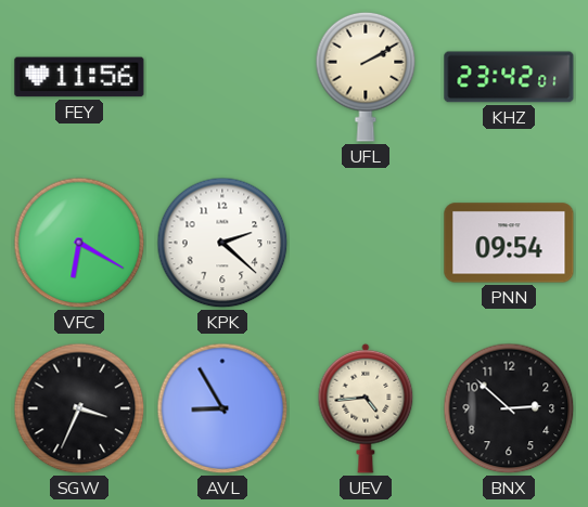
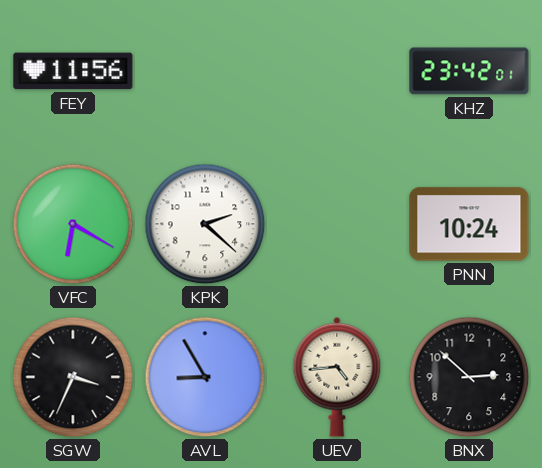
UFL: 2:10 -> none (366, 77)
PNN: 09:54 -> 10:24 (469, 224)
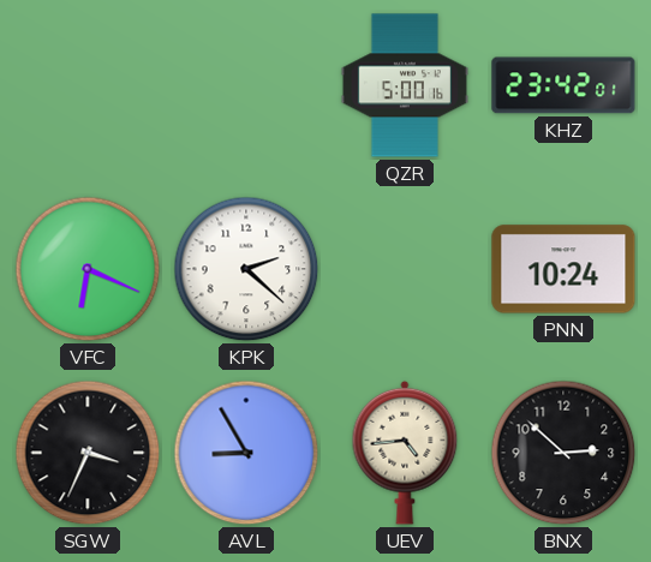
FEY: 11:56 -> none (73, 71)
QZR: none -> 5:00 (405, 85)
VFC: 6:20 -> 6:19 (88, 269)
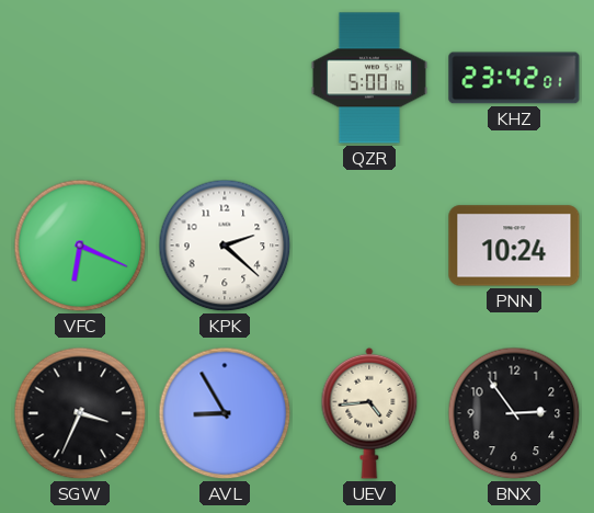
BNX: 2:52 -> 2:54 (514, 413)
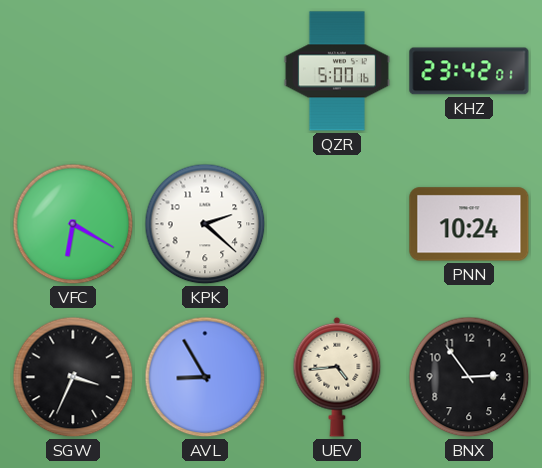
VFC: 6:19 -> 6:20 (73, 224)
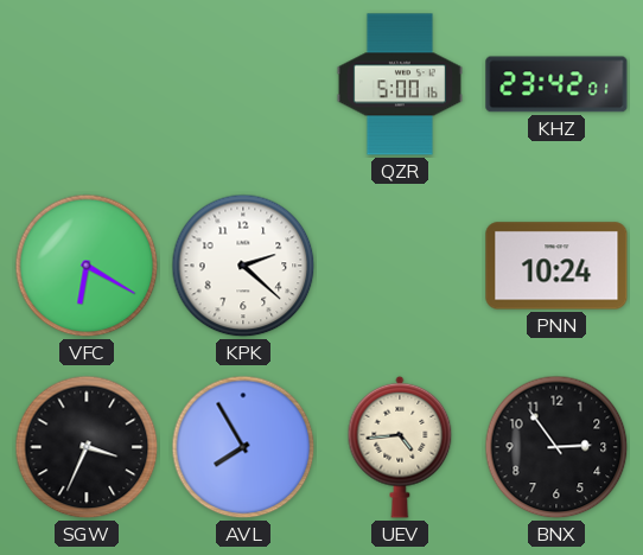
AVL: 8:55 -> 7:55 (243, 447)
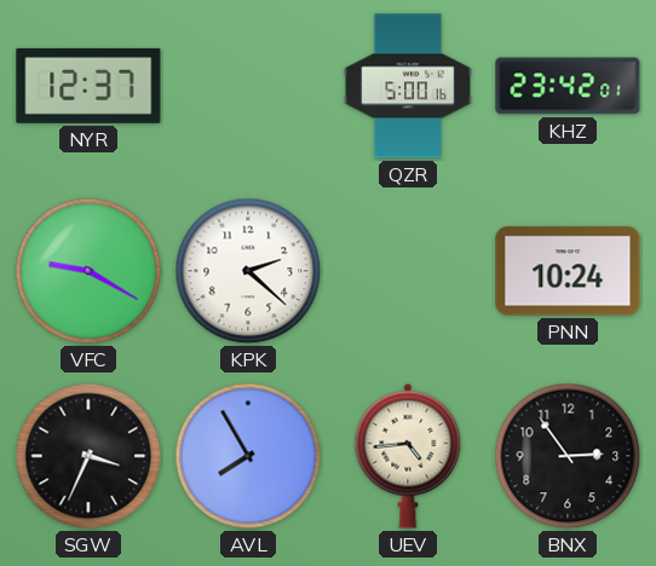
NYR: none -> 12:37 (88, 86)
VFC: 6:20 -> 9:20 (88, 271)
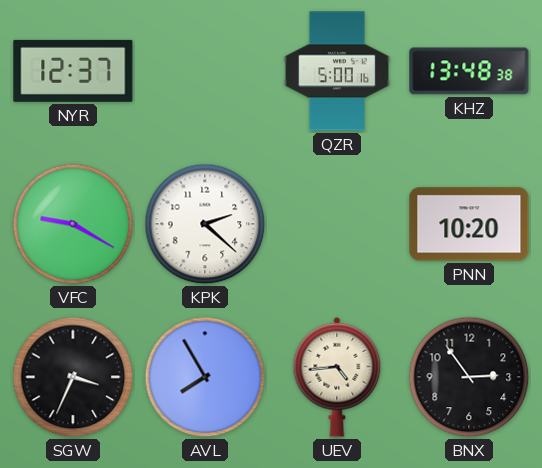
KHZ: 23:42 -> 13:48 (469, 71)
PNN: 10:24 -> 10:20 (469, 224)
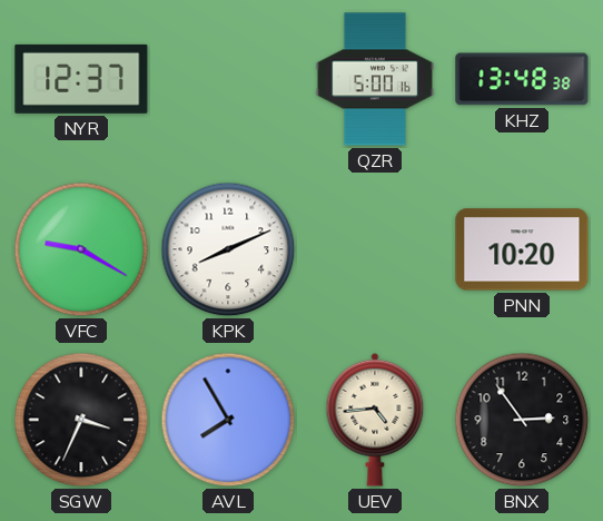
KPK: 2:22 -> 8:11 (228, 249)
